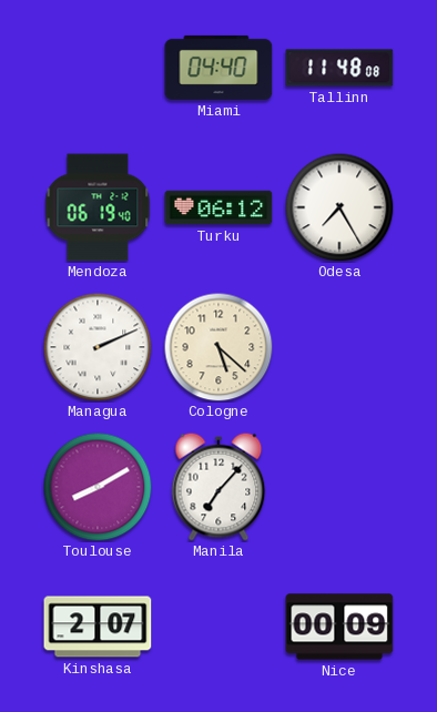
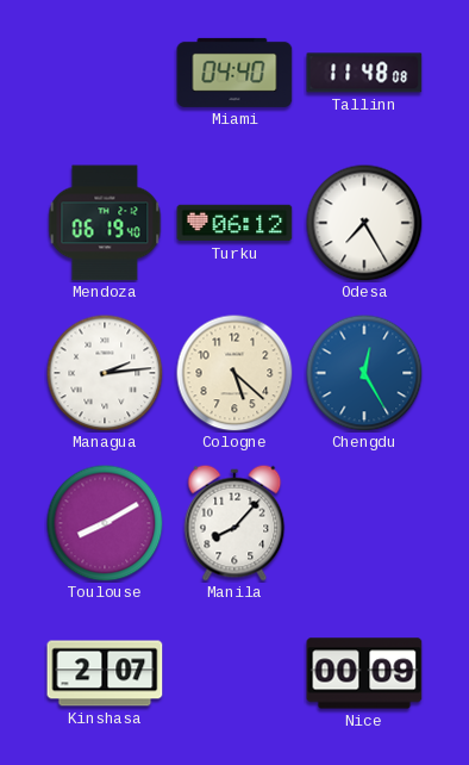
Managua: 2:11 -> 2:14 (105, 373)
Chengdu: none -> 12:25 (364, 373)
Manila: 7:07 -> 8:07 (234, 523)
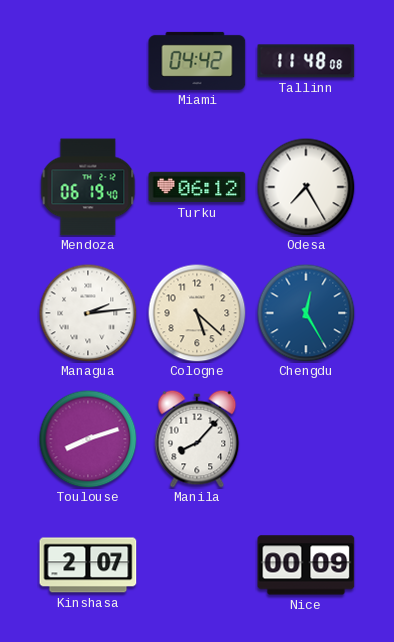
Miami: 04:40 -> 04:42 (197, 61)
Toulouse: 8:10 -> 8:12 (88, 439)
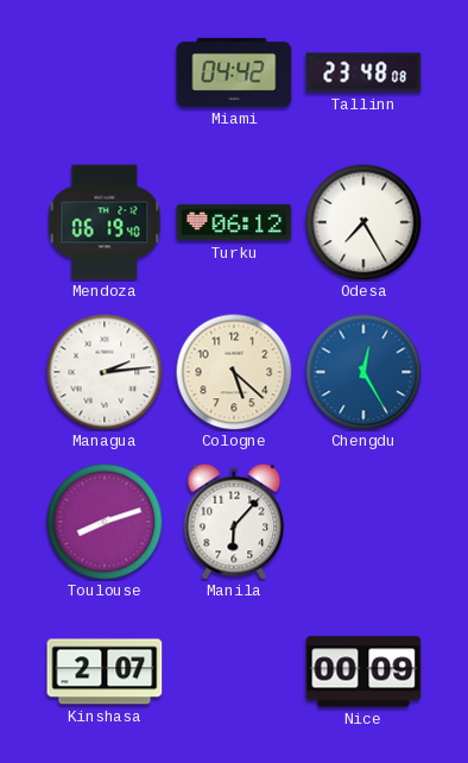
Tallinn: 11:48 -> 23:48 (363, 72)
Manila: 8:07 -> 6:07 (234, 522)
